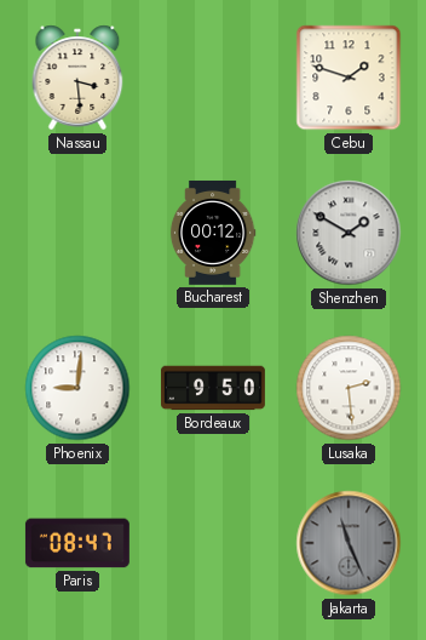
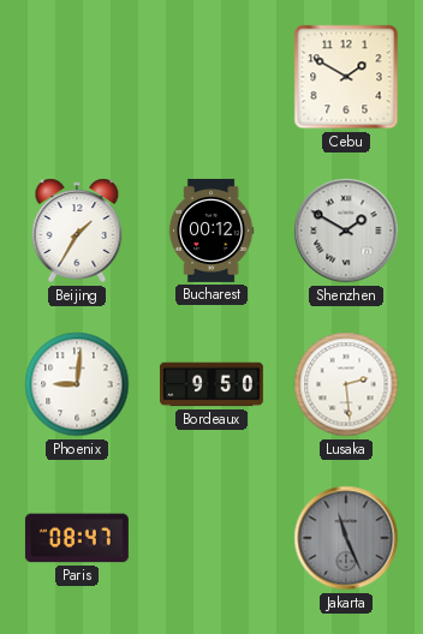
Nassau: 3:29 -> none (77, 78)
Cebu: 1:48 -> 1:50 (346, 77)
Beijing: none -> 1:35 (77, 231)
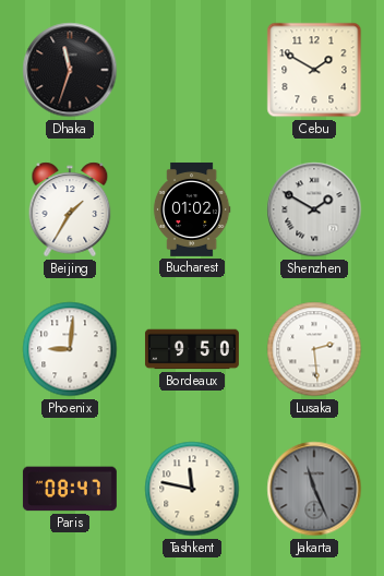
Dhaka: none -> 11:33 (70, 70)
Bucharest: 00:12 -> 01:02 (192, 209)
Tashkent: none -> 11:47 (192, 489)
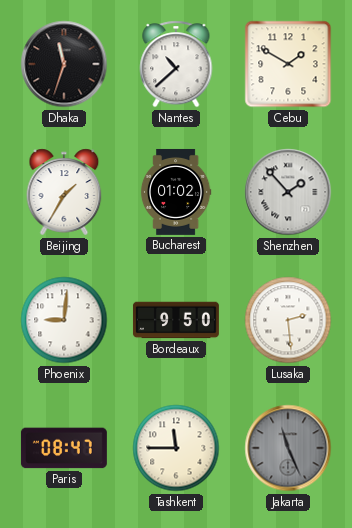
Nantes: none -> 10:38 (176, 64)
Shenzhen: 1:50 -> 1:53 (288, 192)
Tashkent: 11:47 -> 11:45 (176, 448)
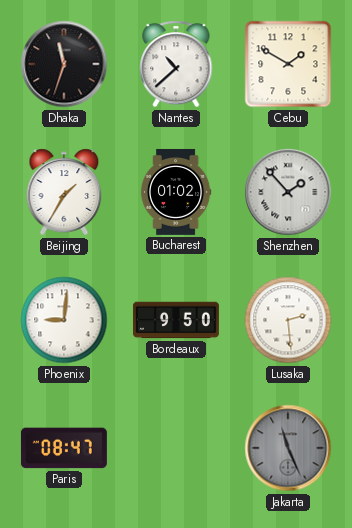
Tashkent: 11:45 -> none (176, 448)
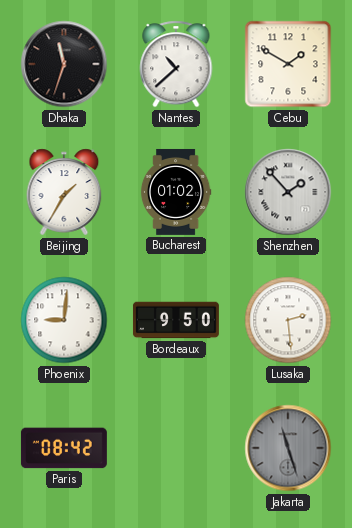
Paris: 08:47 -> 08:42 (64, 448)
Jakarta: 11:26 -> 11:27 (288, 448)
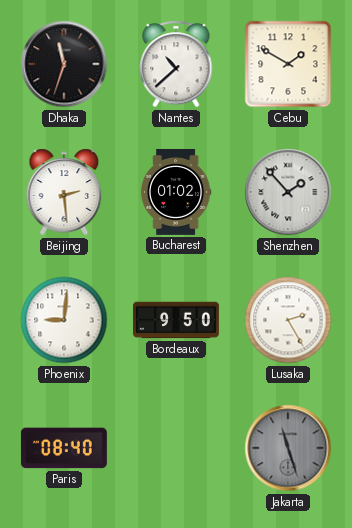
Beijing: 1:35 -> 2:29 (64, 192)
Lusaka: 2:29 -> 2:25 (288, 320)
Paris: 08:42 -> 08:40 (64, 448)
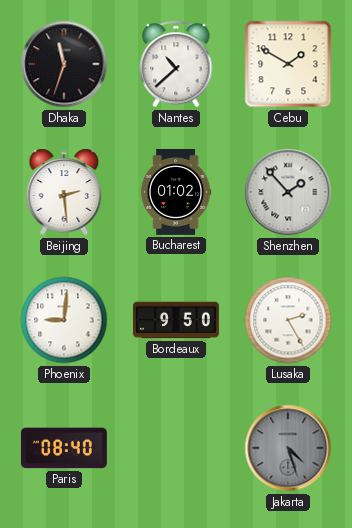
Jakarta: 11:27 -> 4:27 (288, 448)
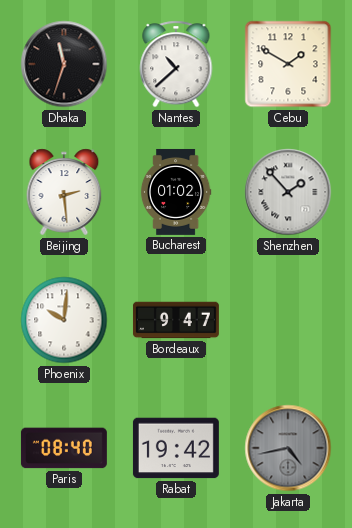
Phoenix: 9:01 -> 10:01 (64, 320)
Bordeaux: 9:50 -> 9:47 (176, 320)
Lusaka: 2:25 -> none (288, 320)
Rabat: none -> 19:42 (176, 448)
Jakarta: 4:27 -> 4:43 (288, 448)
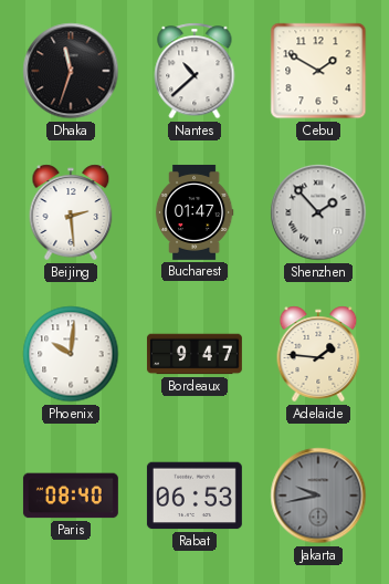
Bucharest: 01:02 -> 01:47 (195, 212)
Adelaide: none -> 1:46 (318, 354)
Rabat: 19:42 -> 06:53 (195, 496)
Jakarta: 4:43 -> 9:43 (318, 496)
